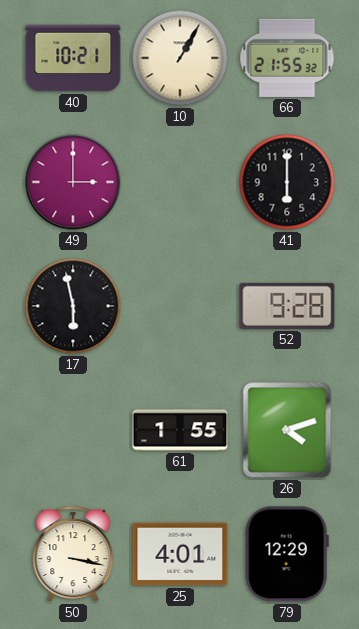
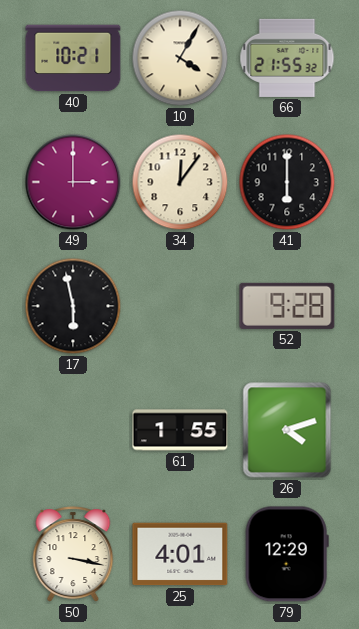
10: 1:05 -> 4:05 (180, 58)
34: none -> 12:06 (180, 182)
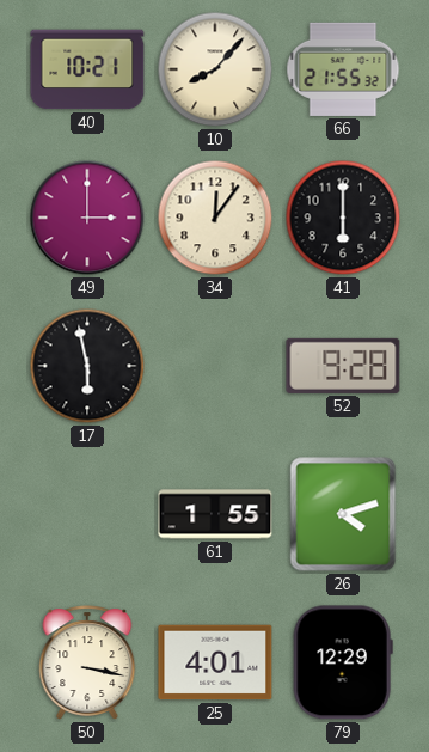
10: 4:05 -> 8:07 (215, 69)
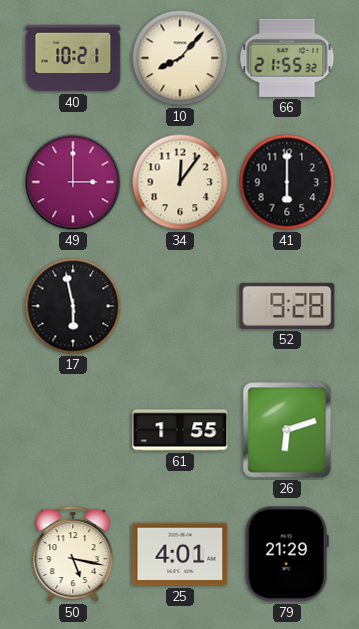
26: 4:12 -> 6:12 (287, 430)
50: 3:17 -> 5:17 (73, 554)
79: 12:29 -> 21:29 (287, 554)
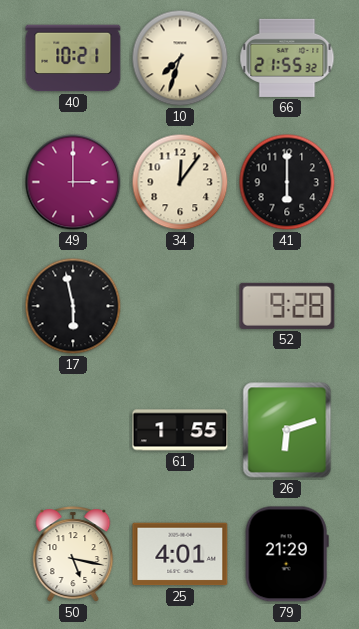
10: 8:07 -> 7:33 (180, 58)
